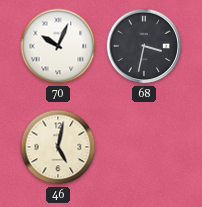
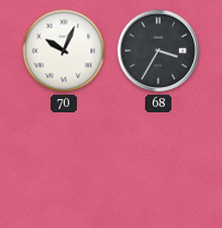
68: 3:32 -> 3:35 (158, 51)
46: 5:02 -> none (58, 147)
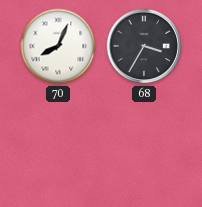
70: 10:04 -> 8:04 (58, 46)
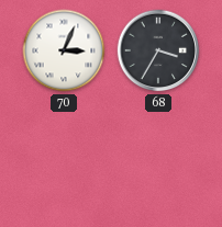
70: 8:04 -> 3:04 (64, 50)
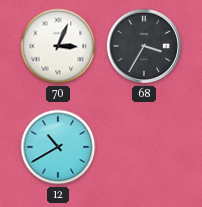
12: none -> 10:40 (58, 147)
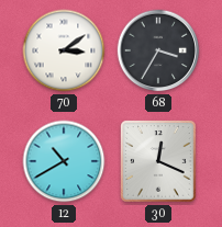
70: 3:04 -> 3:09 (64, 50)
30: none -> 12:19 (159, 162)
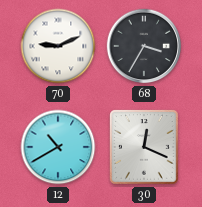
70: 3:09 -> 9:11 (58, 46)
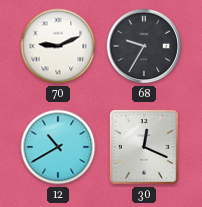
68: 3:35 -> 9:35 (144, 46)
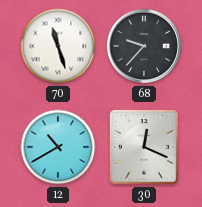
70: 9:11 -> 11:27 (58, 46)
68: 9:35 -> 9:37 (144, 46)
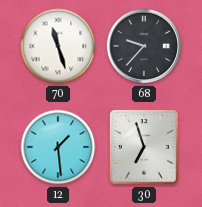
12: 10:40 -> 1:29 (58, 147)
30: 12:19 -> 6:57 (145, 148)
